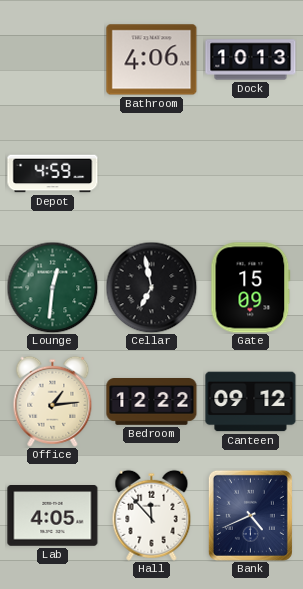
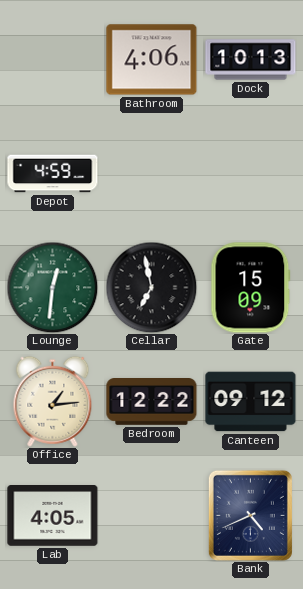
Hall: 11:53 -> none (152, 515)
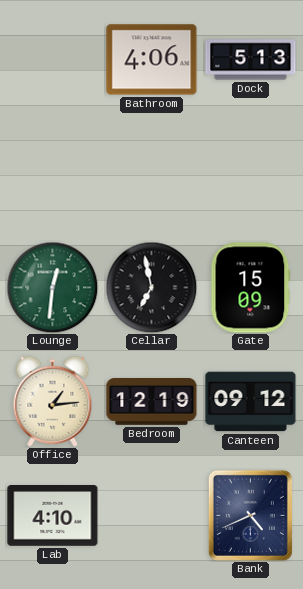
Dock: 10:13 -> 5:13 (251, 60)
Depot: 4:59 -> none (53, 174)
Bedroom: 12:22 -> 12:19 (152, 402)
Lab: 4:05 -> 4:10 (53, 516)
